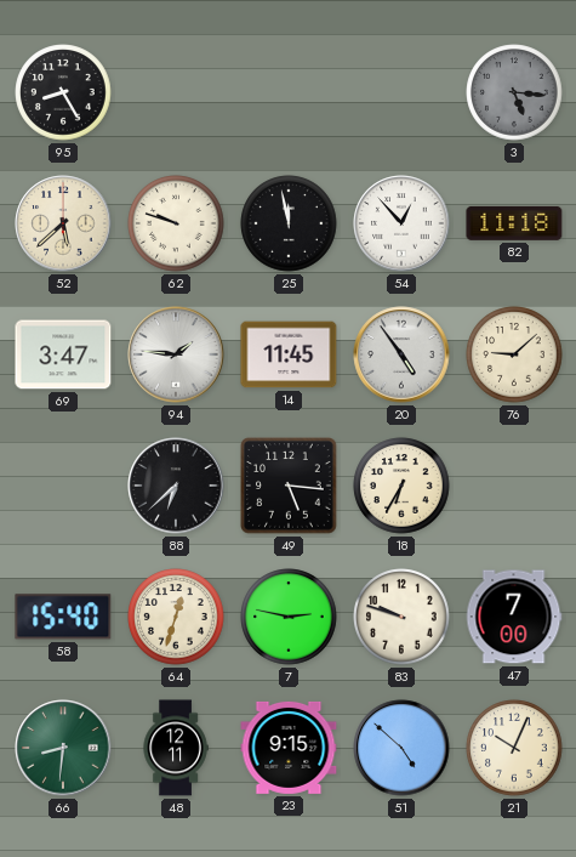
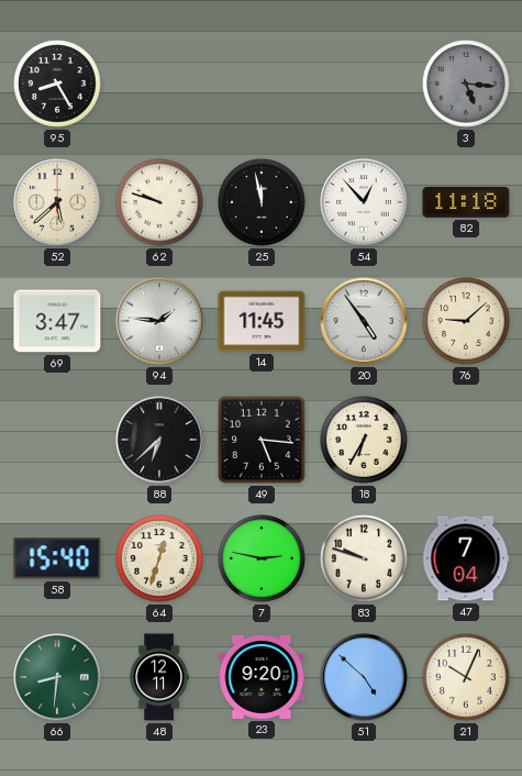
47: 7:00 -> 7:04 (466, 558)
23: 9:15 -> 9:20 (262, 677)
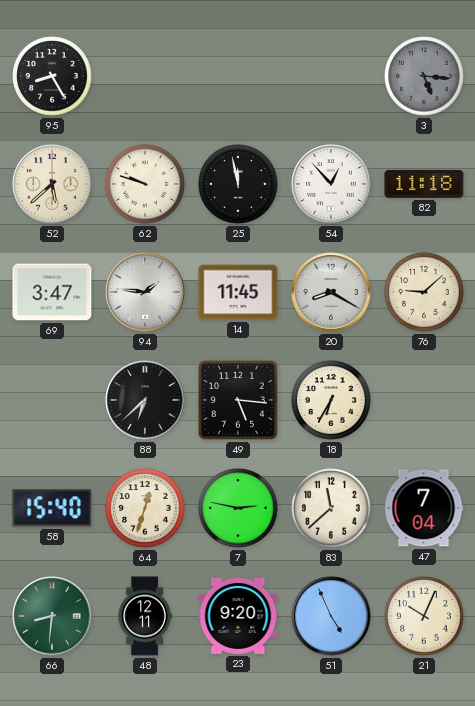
20: 4:54 -> 8:20 (331, 292)
83: 9:48 -> 11:38 (331, 508)
51: 4:52 -> 4:56 (331, 616)
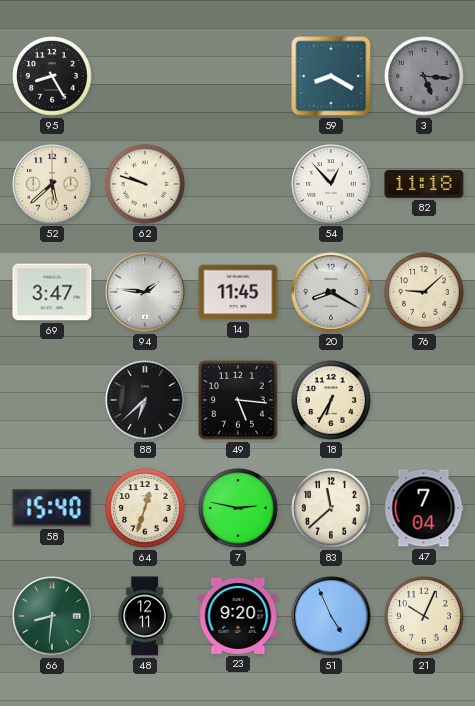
59: none -> 8:20 (331, 76)
25: 11:58 -> none (238, 184)
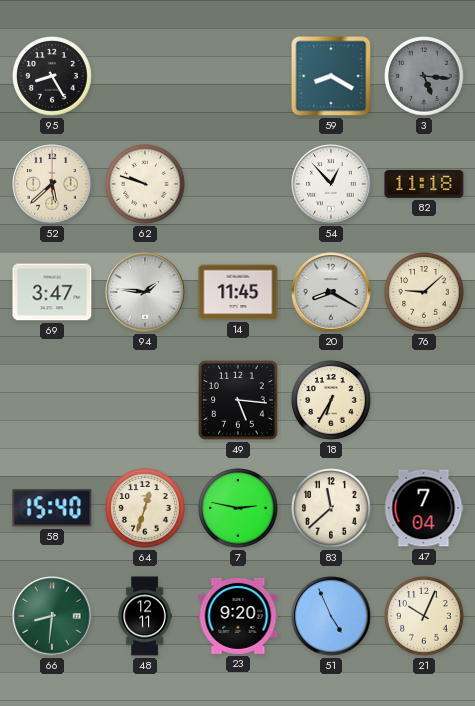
88: 6:38 -> none (145, 400)
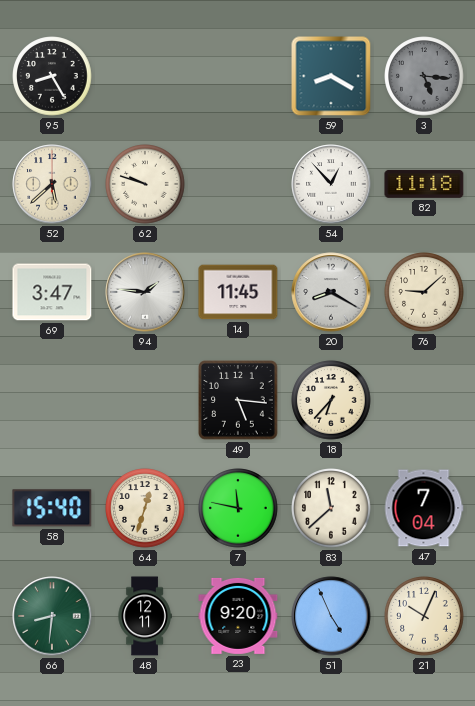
18: 6:35 -> 6:37 (331, 400)
7: 2:47 -> 11:47 (238, 508)
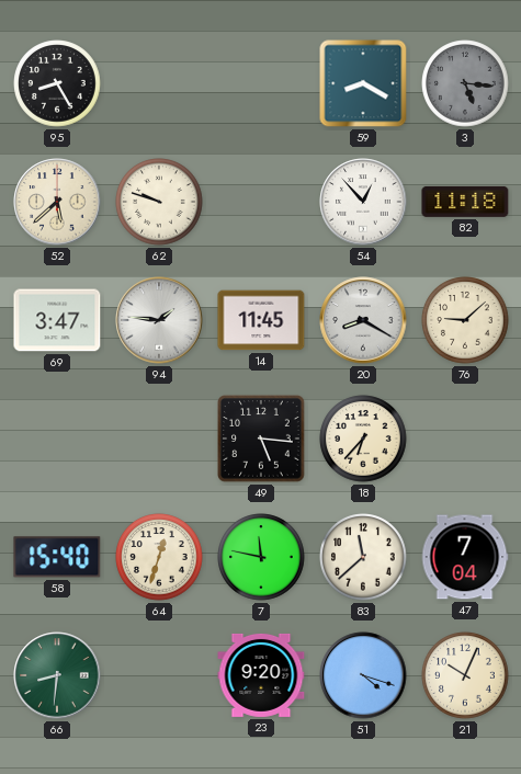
48: 12:11 -> none (145, 616)
51: 4:56 -> 4:18 (363, 675)
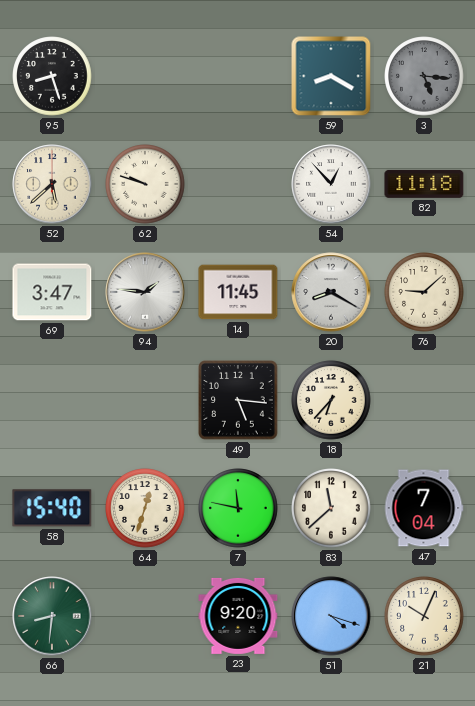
95: 8:25 -> 8:27 (52, 76)
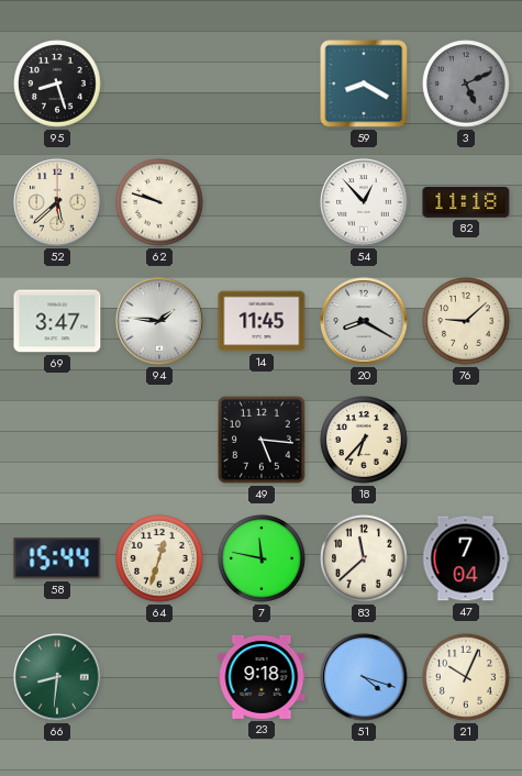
3: 5:16 -> 5:11 (466, 84)
58: 15:40 -> 15:44 (57, 558)
23: 9:20 -> 9:18 (262, 677)
